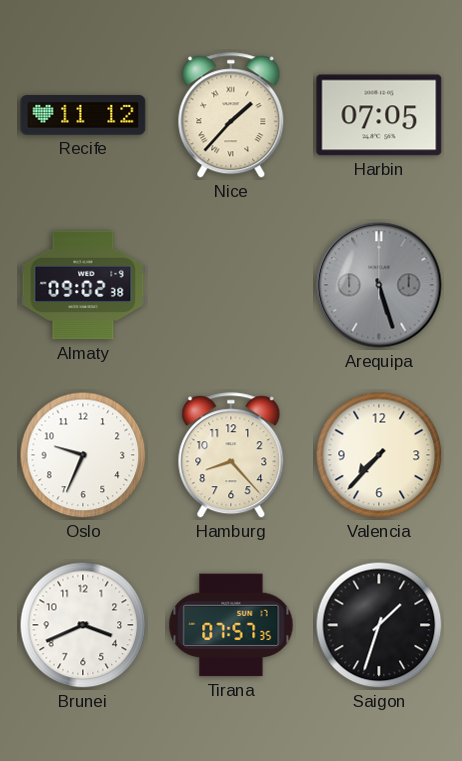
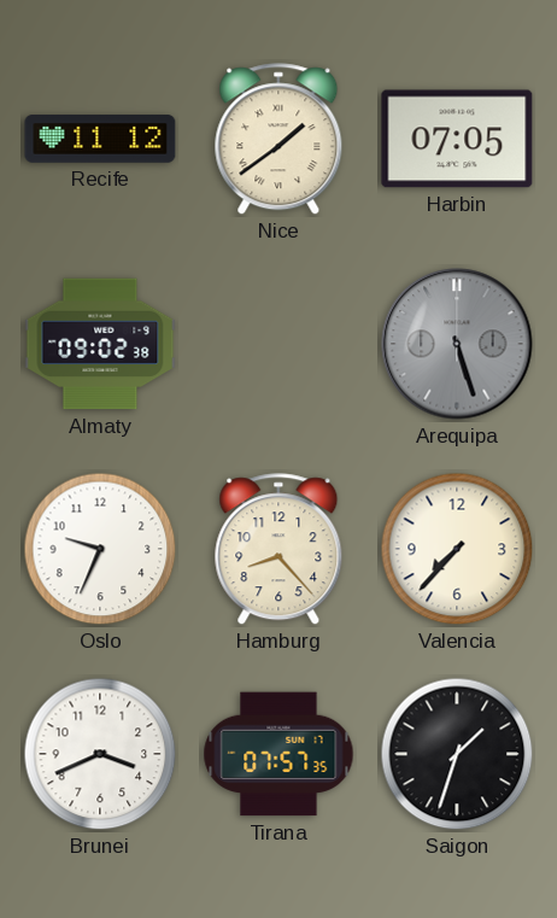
Nice: 1:37 -> 1:39 (278, 140)
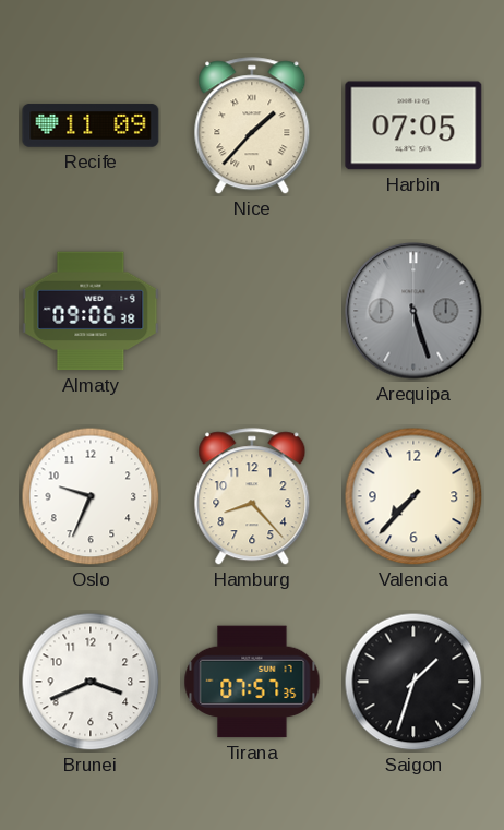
Recife: 11:12 -> 11:09 (91, 125)
Nice: 1:39 -> 1:37 (252, 127)
Almaty: 09:02 -> 09:06 (91, 311)
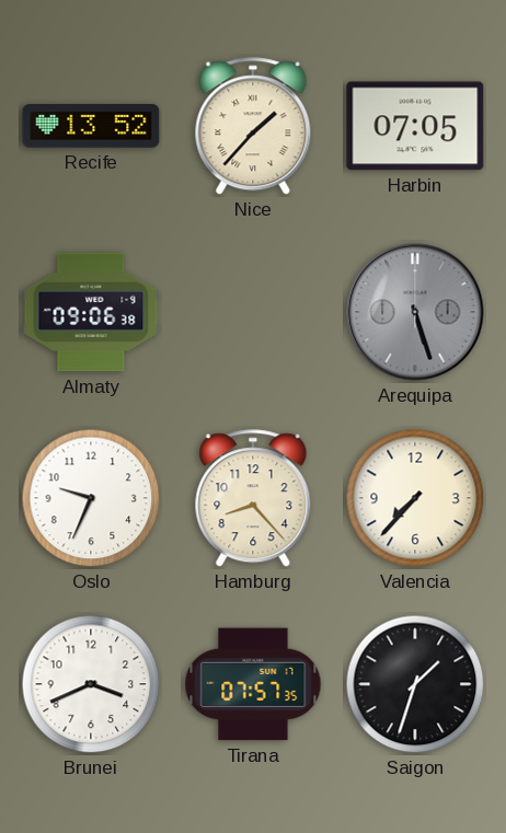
Recife: 11:09 -> 13:52 (91, 126)
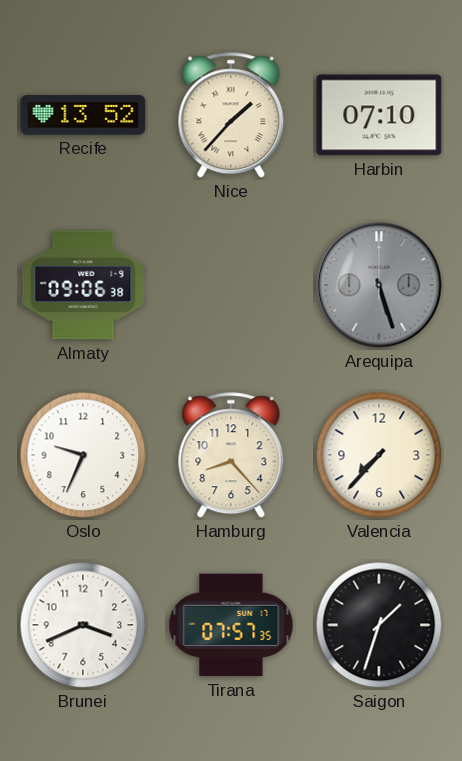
Harbin: 07:05 -> 07:10 (379, 115)
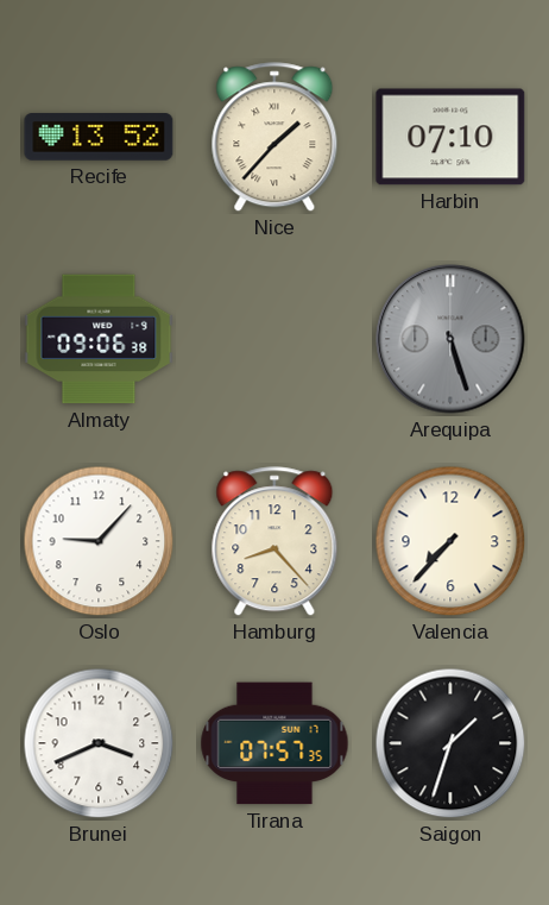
Oslo: 9:34 -> 9:07 (99, 541)
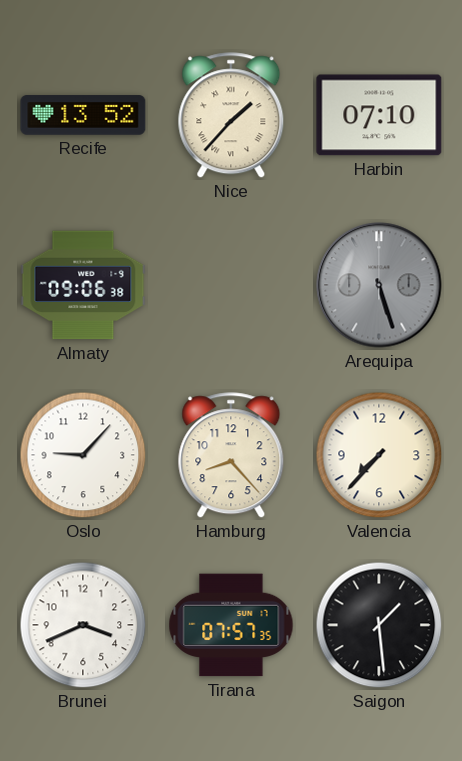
Saigon: 1:33 -> 1:29 (379, 625)
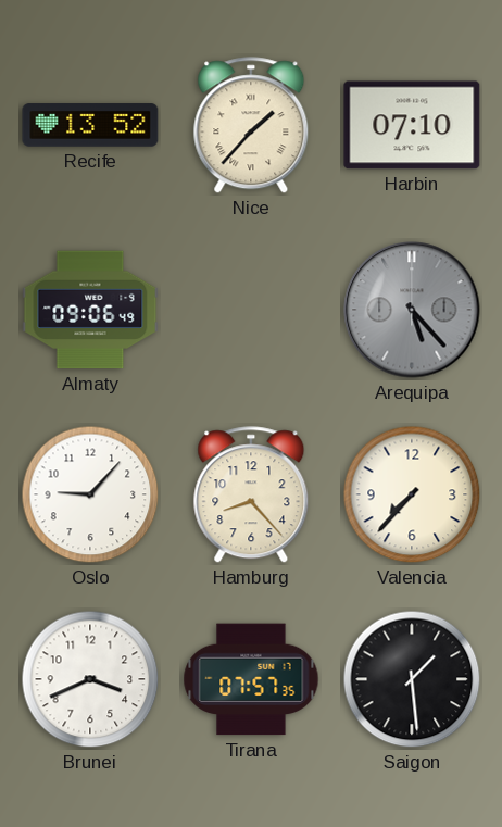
Almaty: 09:06:38 -> 09:06:49 (90, 310)
Arequipa: 5:27 -> 5:23 (412, 310)
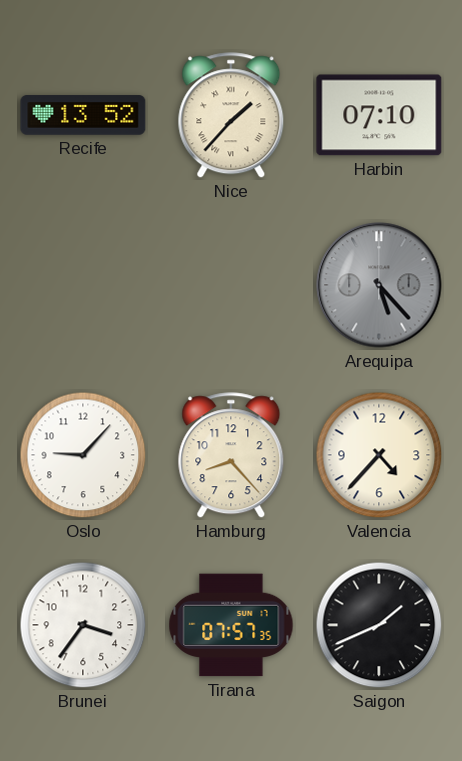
Almaty: 09:06 -> none (90, 310)
Valencia: 7:37 -> 4:37 (379, 455)
Brunei: 3:41 -> 3:36 (83, 625)
Saigon: 1:29 -> 1:41 (379, 625)
